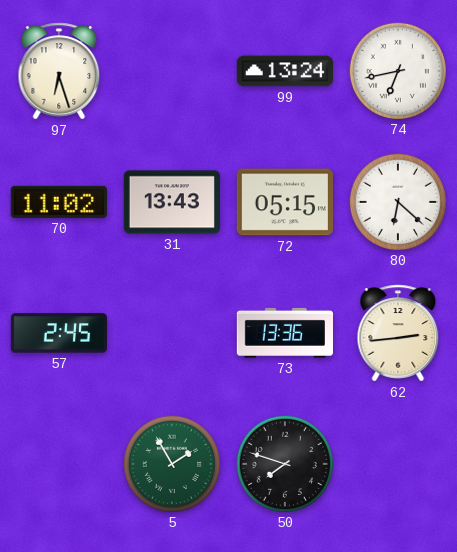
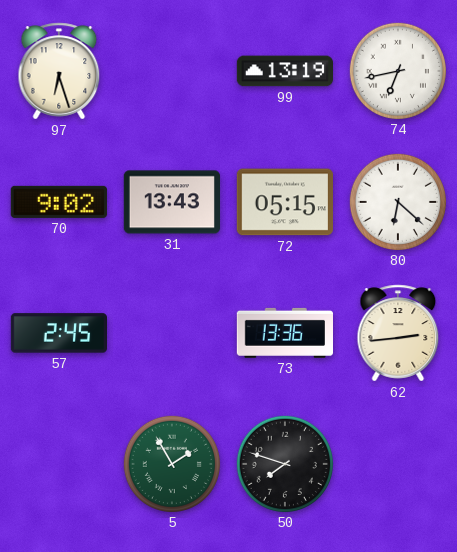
99: 13:24 -> 13:19 (284, 71)
70: 11:02 -> 9:02 (59, 202)
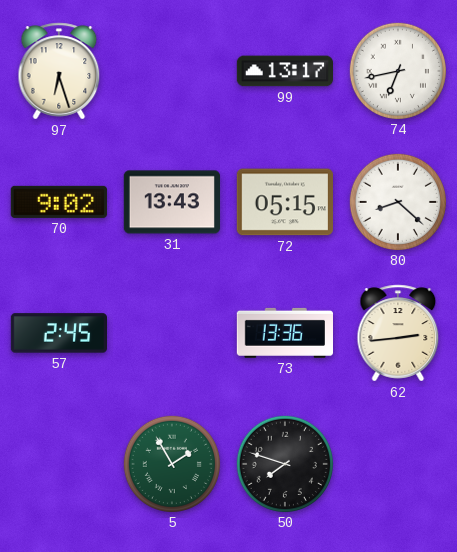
99: 13:19 -> 13:17 (284, 71)
80: 6:22 -> 8:22 (397, 201)
